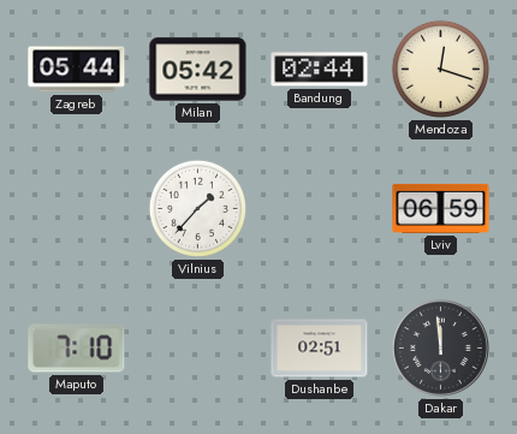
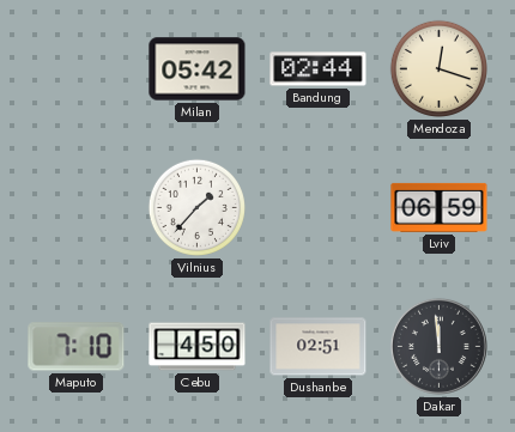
Zagreb: 05:44 -> none (77, 70)
Cebu: none -> 4:50 (198, 347)
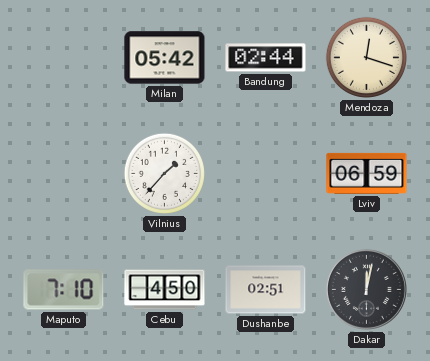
Dakar: 11:59 -> 12:02 (366, 289)
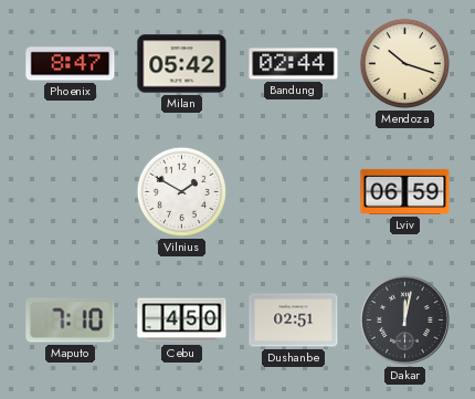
Phoenix: none -> 8:47 (71, 64)
Mendoza: 12:18 -> 10:18 (404, 63)
Vilnius: 1:37 -> 1:50 (181, 191)
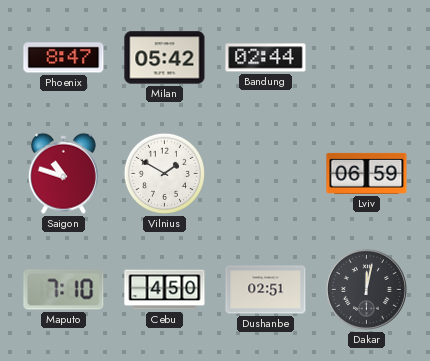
Mendoza: 10:18 -> none (404, 63)
Saigon: none -> 10:48 (63, 173)
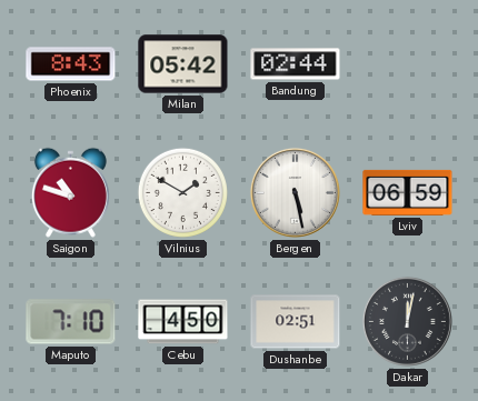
Phoenix: 8:47 -> 8:43 (71, 64)
Bergen: none -> 5:28 (295, 192)
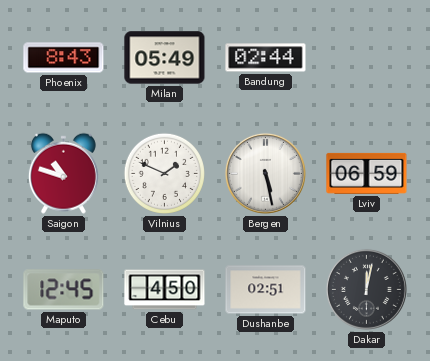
Milan: 05:42 -> 05:49 (165, 58)
Vilnius: 1:50 -> 1:49 (164, 173)
Maputo: 7:10 -> 12:45 (64, 290)
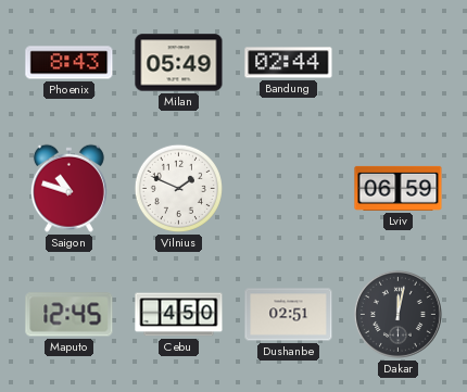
Bergen: 5:28 -> none (265, 173)
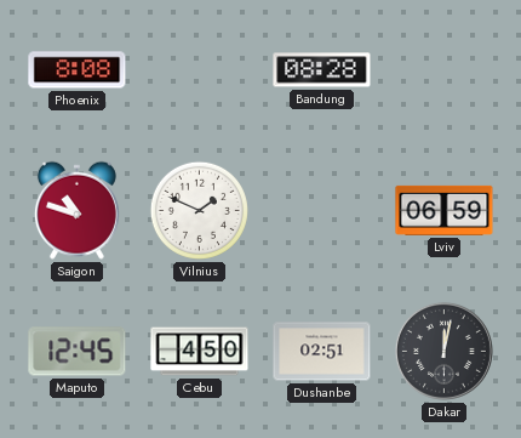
Phoenix: 8:43 -> 8:08 (78, 70)
Milan: 05:49 -> none (179, 63)
Bandung: 02:44 -> 08:28 (322, 70)
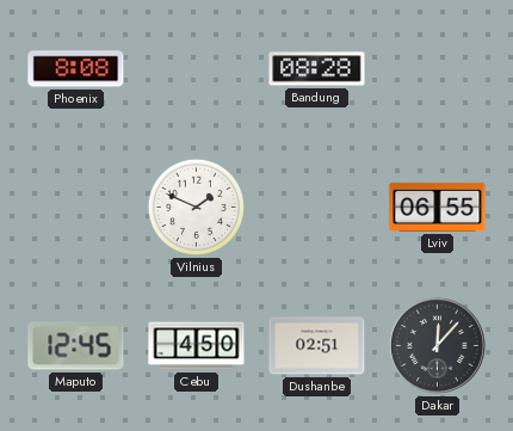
Saigon: 10:48 -> none (76, 210)
Lviv: 06:59 -> 06:55 (438, 207)
Dakar: 12:02 -> 12:07 (437, 345)
